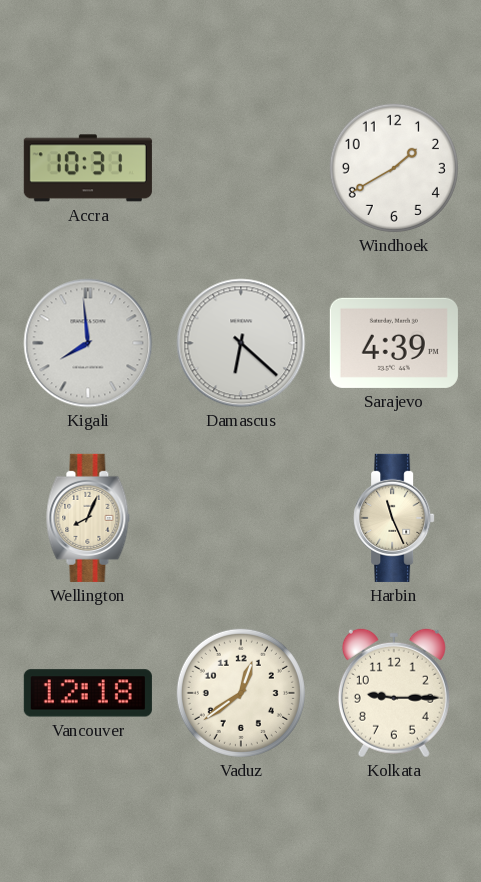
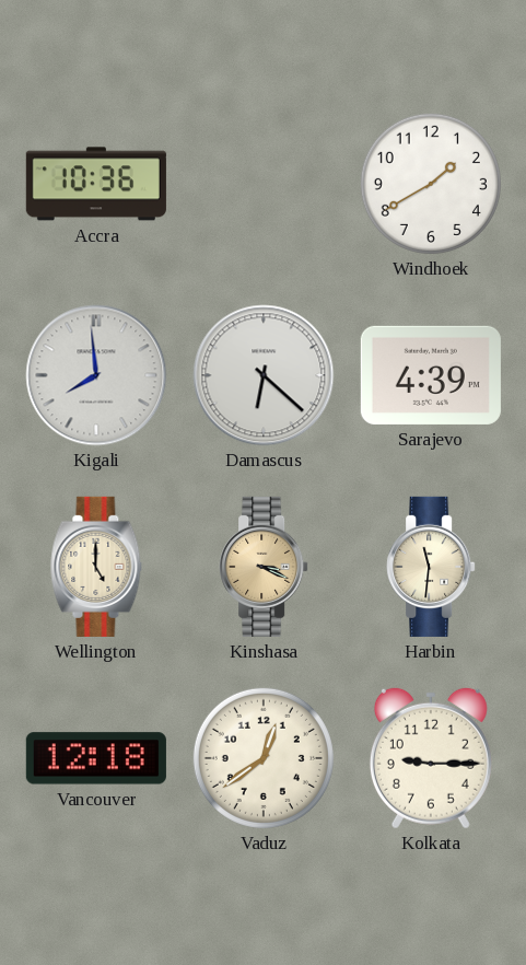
Accra: 10:31 -> 10:36 (96, 184)
Wellington: 8:04 -> 5:00 (96, 567)
Kinshasa: none -> 3:19 (264, 567)
Harbin: 11:26 -> 11:31 (431, 567)
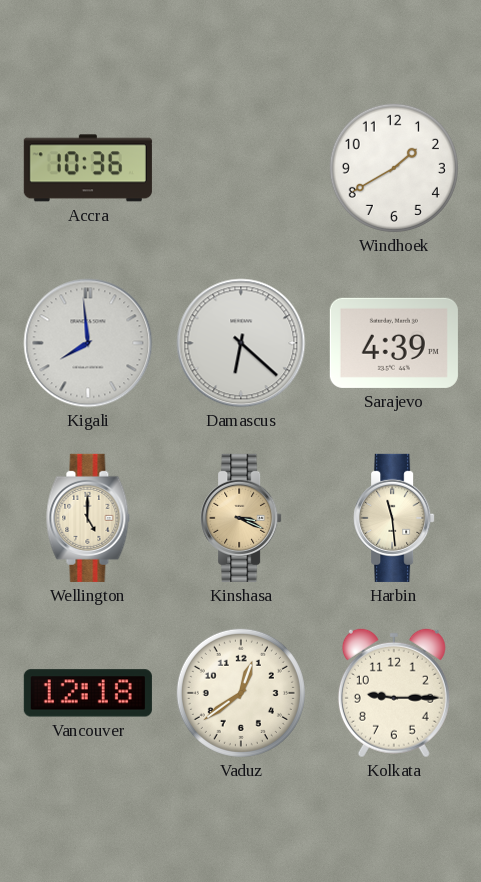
Harbin: 11:31 -> 11:29 (394, 518)
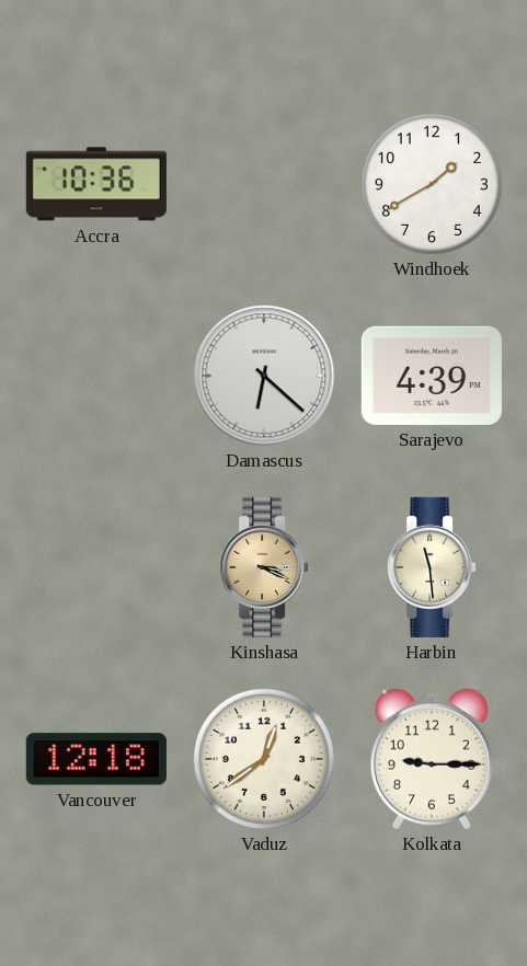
Kigali: 7:59 -> none (88, 343)
Wellington: 5:00 -> none (88, 518)
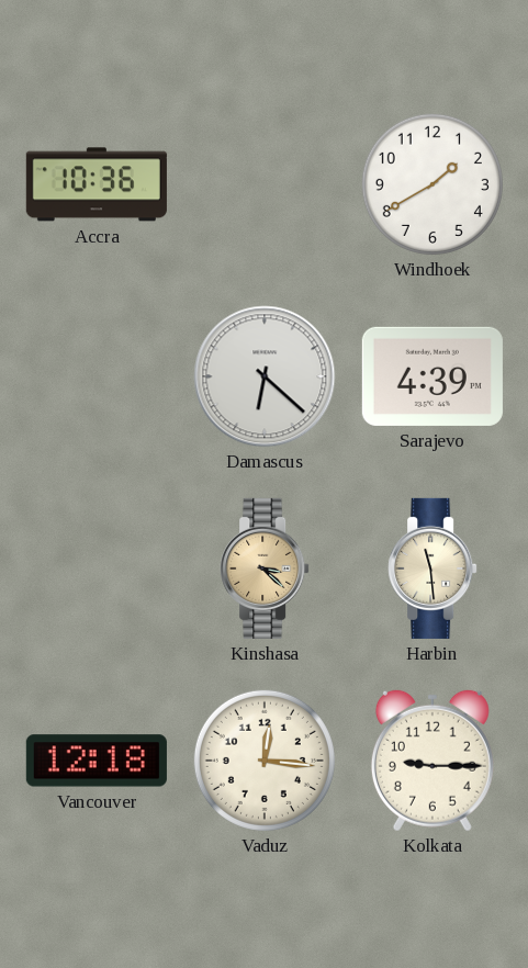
Kinshasa: 3:19 -> 3:22 (265, 569)
Vaduz: 12:39 -> 12:16 (265, 761)
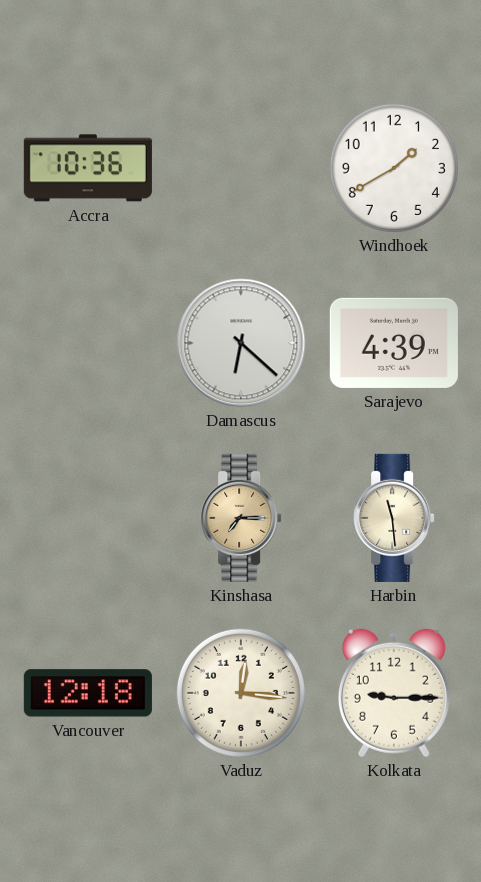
Kinshasa: 3:22 -> 7:15 (241, 518)
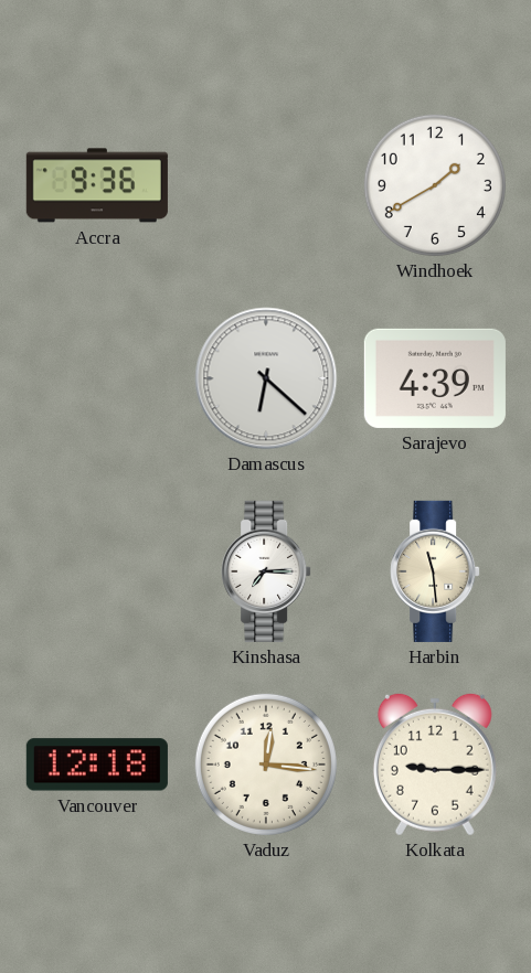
Accra: 10:36 -> 9:36 (97, 185)
Kinshasa dial: champagne -> white (266, 571)
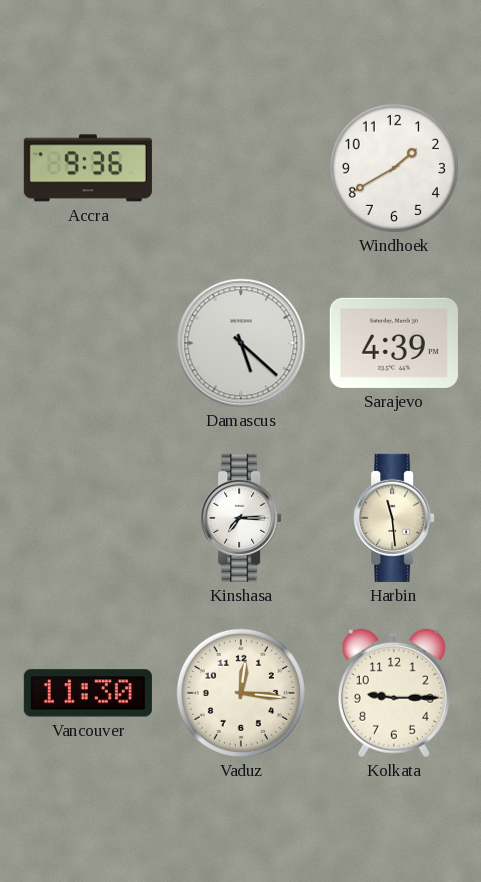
Damascus: 6:22 -> 5:22 (241, 343)
Vancouver: 12:18 -> 11:30 (88, 693)
